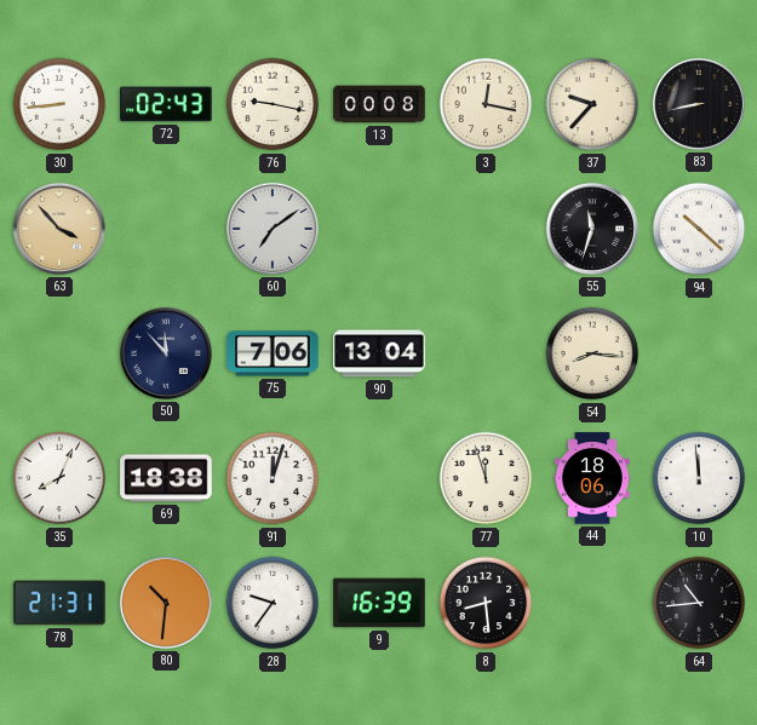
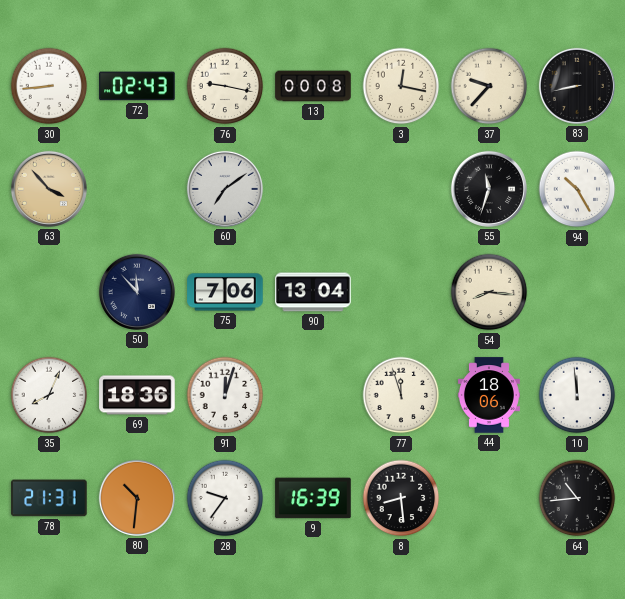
94: 10:22 -> 10:25 (577, 189)
69: 18:38 -> 18:36 (137, 395)
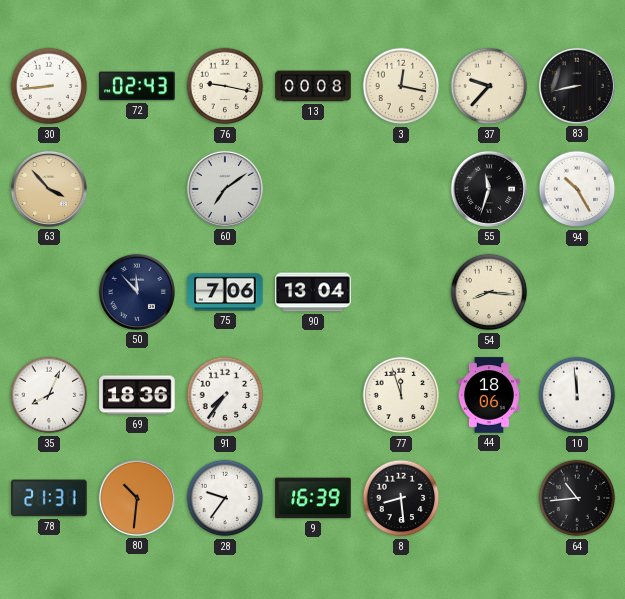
91: 12:03 -> 7:36 (225, 395)
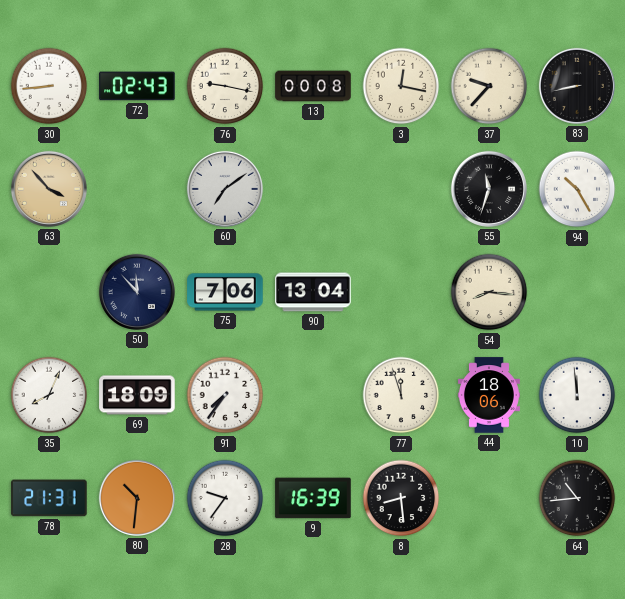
69: 18:36 -> 18:09 (137, 395)
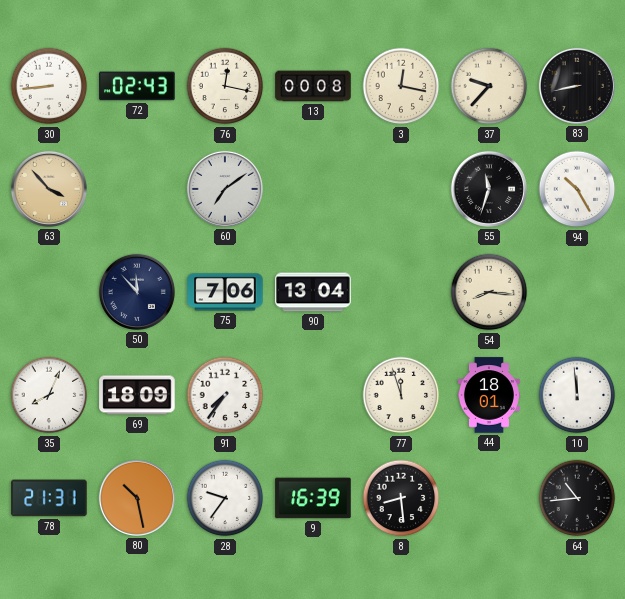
76: 9:17 -> 12:17 (225, 86)
44: 18:06 -> 18:01 (489, 395)
80: 10:31 -> 10:28 (137, 498)
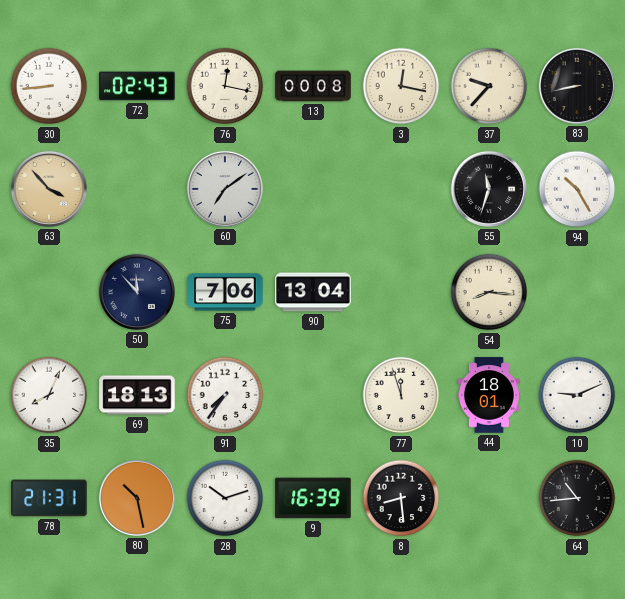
69: 18:09 -> 18:13 (137, 395)
10: 11:59 -> 9:11 (577, 395)
28: 9:36 -> 10:12 (225, 498)
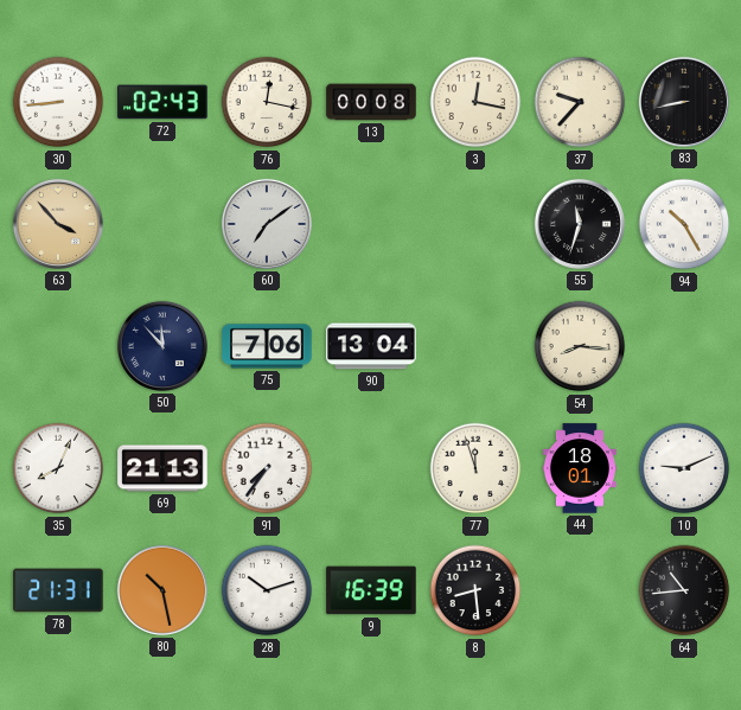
69: 18:13 -> 21:13 (162, 468)
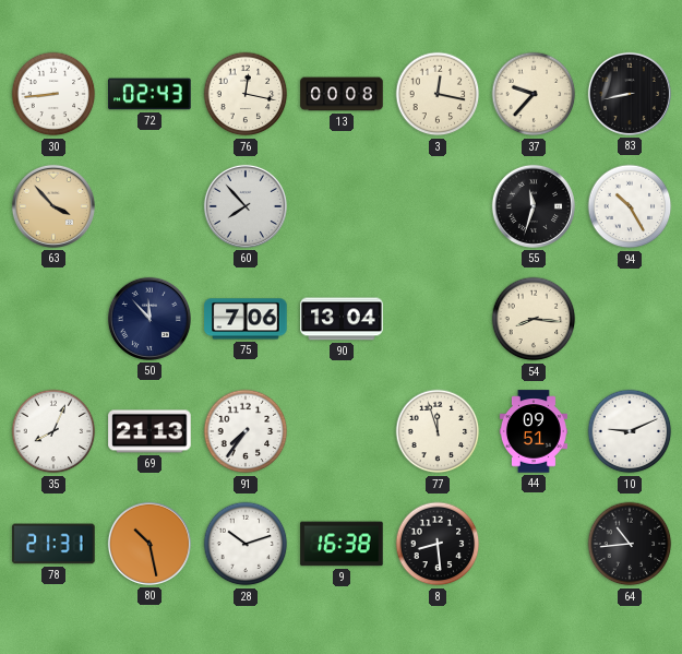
60: 7:09 -> 7:53 (246, 206)
44: 18:01 -> 09:51 (534, 431)
9: 16:39 -> 16:38 (342, 544)
